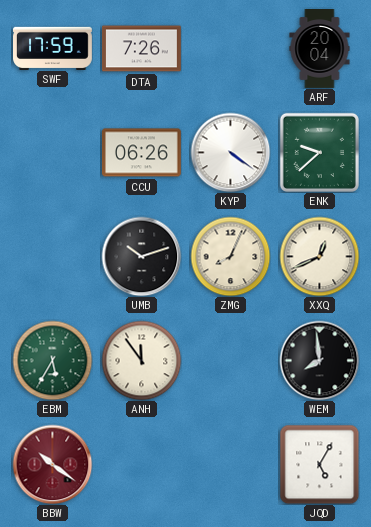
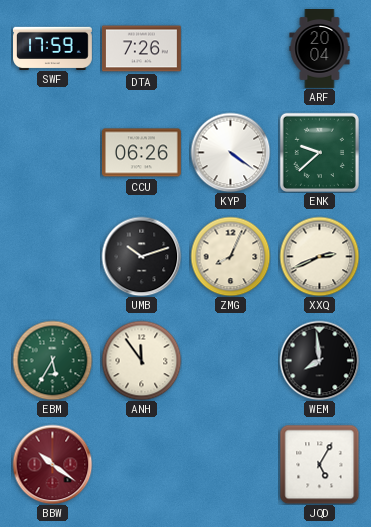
XXQ: 12:41 -> 2:41 (319, 256)
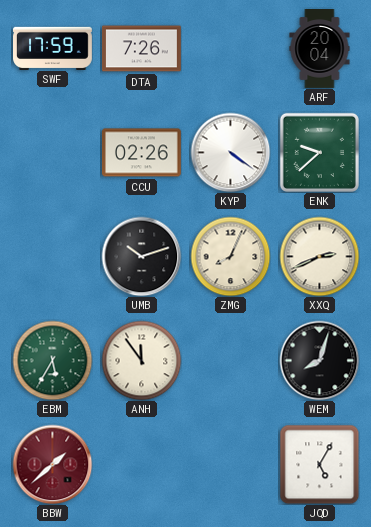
CCU: 06:26 -> 02:26 (142, 153)
WEM: 7:59 -> 8:03 (319, 360)
BBW: 10:21 -> 1:38 (52, 464)
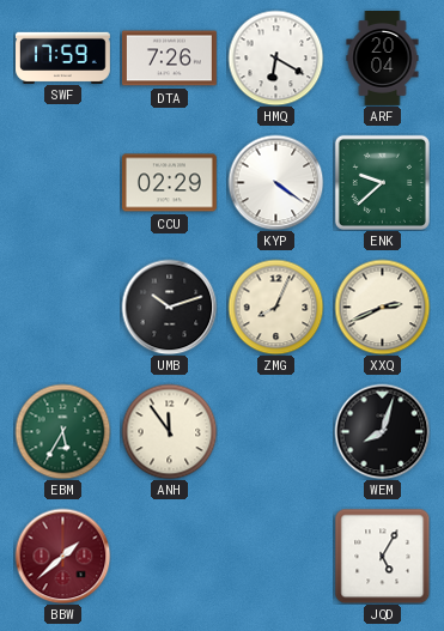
HMQ: none -> 6:20 (275, 57)
CCU: 02:26 -> 02:29 (170, 183)
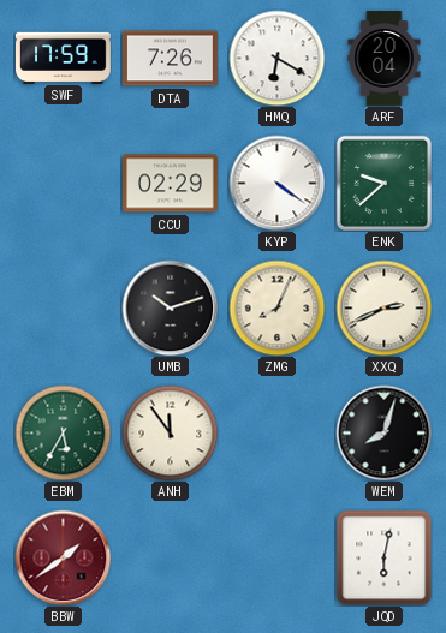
BBW: 1:38 -> 1:39 (63, 557)
JQD: 5:05 -> 6:02 (383, 557)
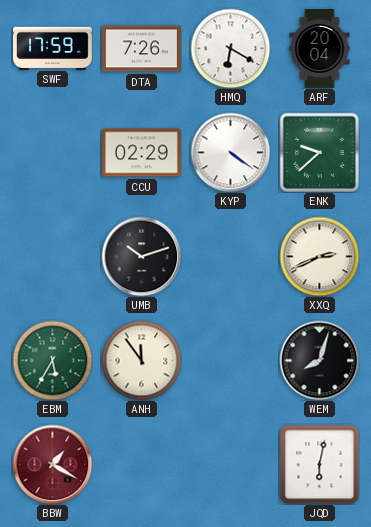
ZMG: 8:04 -> none (276, 307)
BBW: 1:39 -> 1:20 (52, 464)
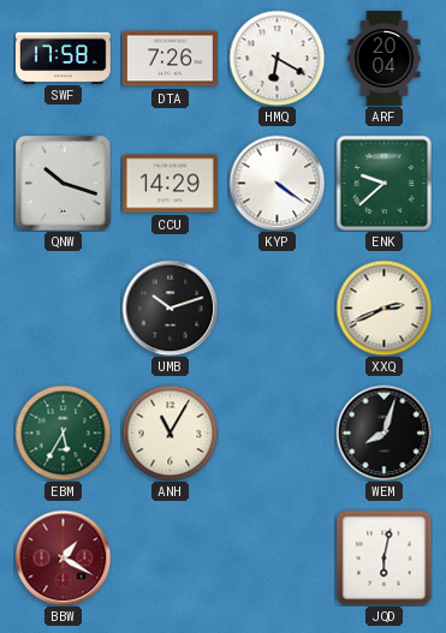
SWF: 17:59 -> 17:58 (64, 58)
QNW: none -> 10:18 (63, 183)
CCU: 02:29 -> 14:29 (171, 184)
ANH: 11:54 -> 11:05 (170, 432)
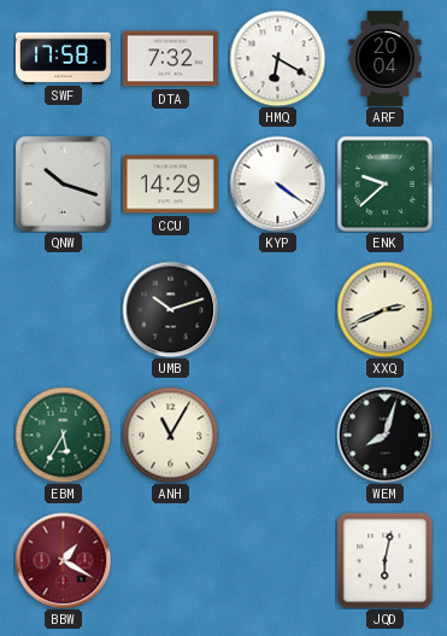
DTA: 7:26 -> 7:32 (171, 59)
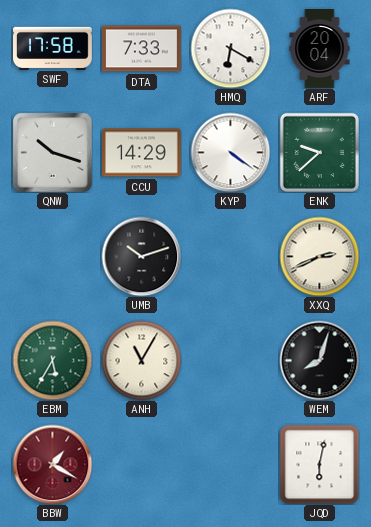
DTA: 7:32 -> 7:33 (142, 49)
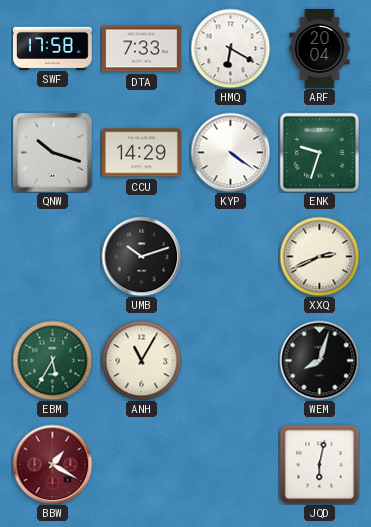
ENK: 9:38 -> 9:33 (319, 152)
